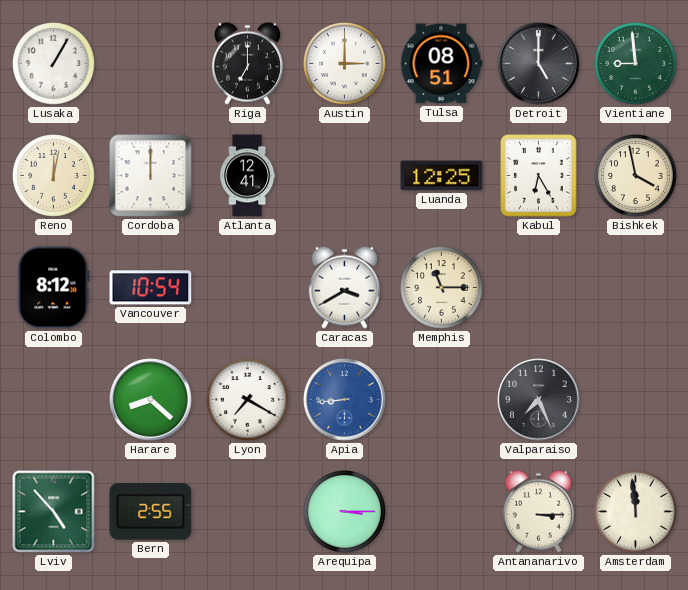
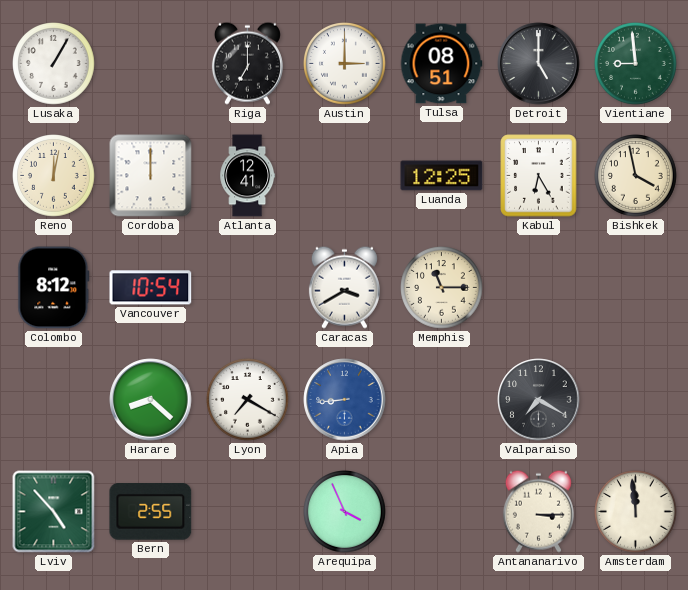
Valparaiso: 7:26 -> 7:20 (539, 400)
Arequipa: 3:15 -> 3:56 (345, 512)
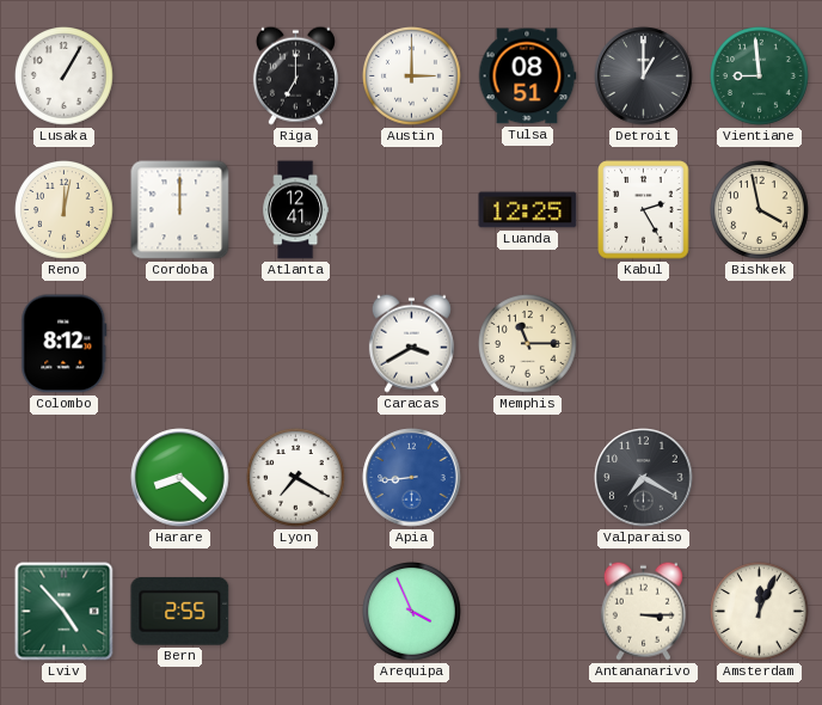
Detroit: 5:00 -> 1:00 (644, 76)
Kabul: 6:25 -> 2:25 (644, 210)
Vancouver: 10:54 -> none (151, 288)
Amsterdam: 11:59 -> 12:04 (760, 612)
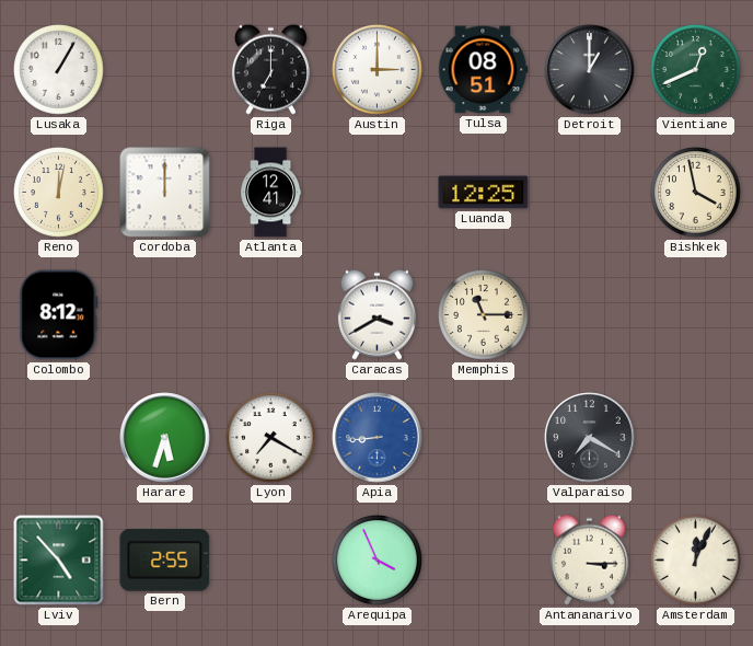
Vientiane: 8:59 -> 12:41 (696, 70)
Kabul: 2:25 -> none (644, 210)
Harare: 8:22 -> 5:33 (165, 438)
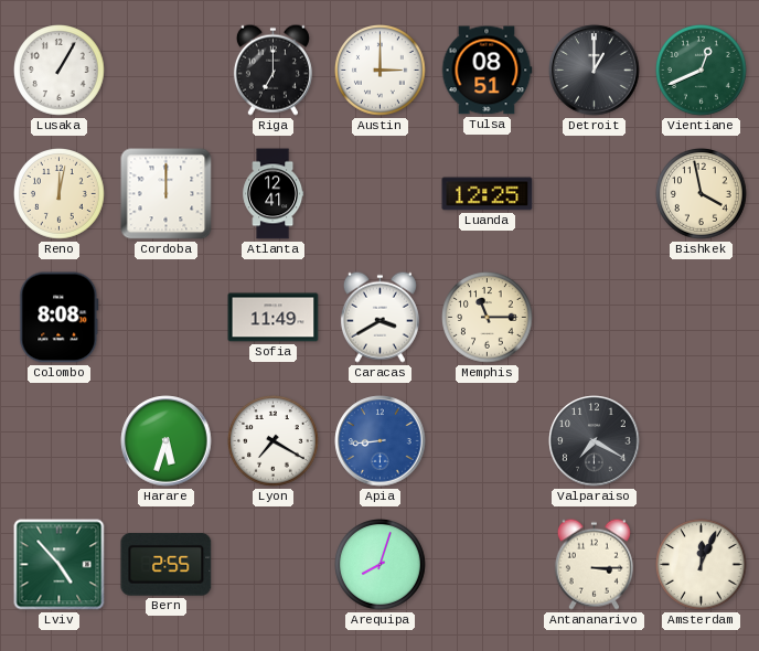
Colombo: 8:12 -> 8:08 (60, 318)
Sofia: none -> 11:49 (274, 318)
Arequipa: 3:56 -> 8:03 (381, 565)
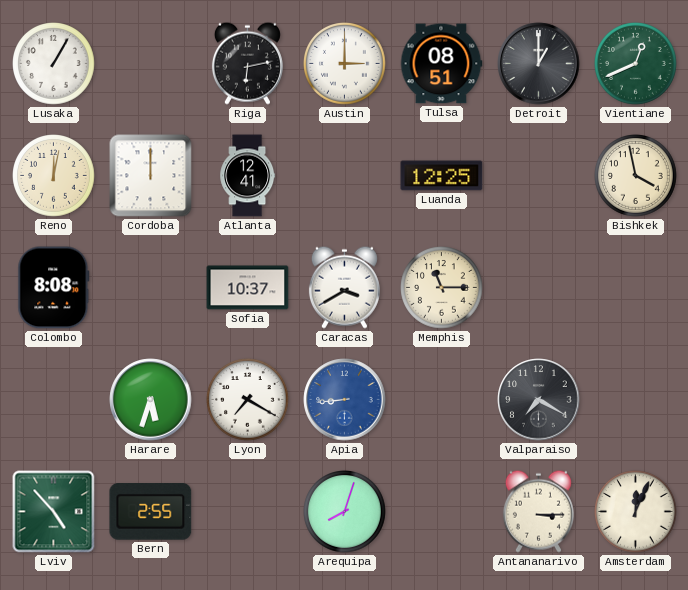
Riga: 7:00 -> 6:13 (247, 63)
Sofia: 11:49 -> 10:37 (248, 288)
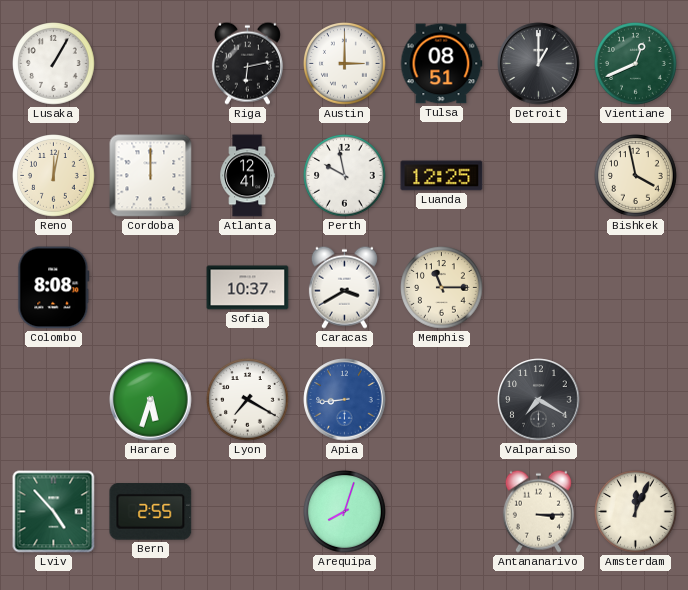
Perth: none -> 9:58 (345, 176)
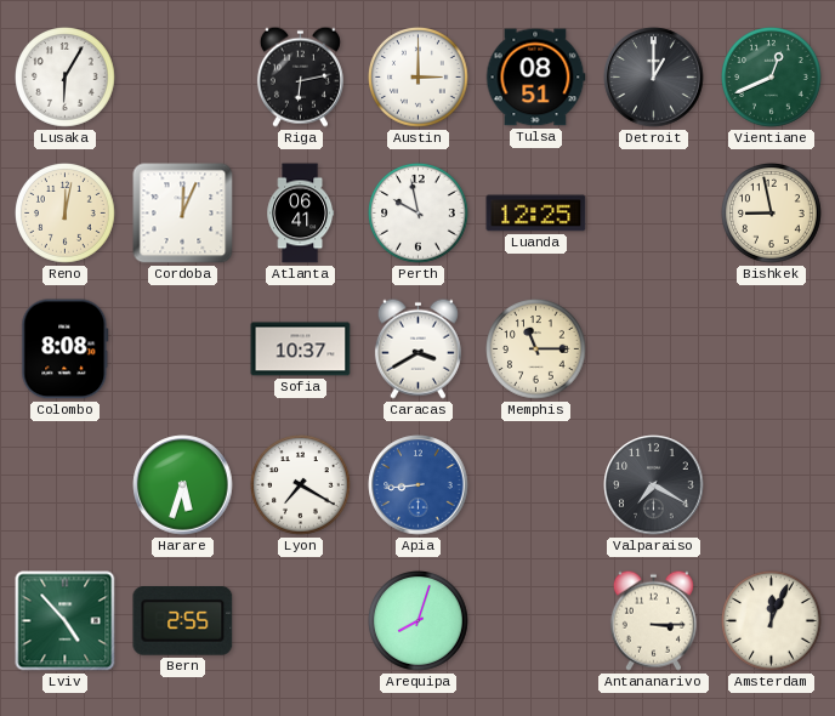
Lusaka: 1:05 -> 6:05 (66, 78)
Cordoba: 12:00 -> 12:04 (183, 214)
Atlanta: 12:41 -> 06:41 (301, 214)
Bishkek: 3:58 -> 8:58 (772, 214)
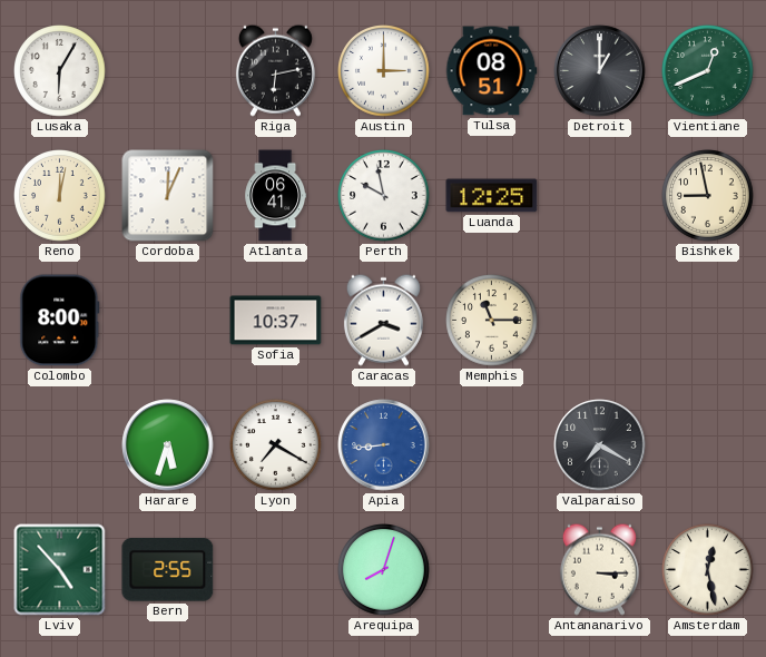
Colombo: 8:08 -> 8:00 (60, 321)
Amsterdam: 12:04 -> 12:28 (708, 570)
